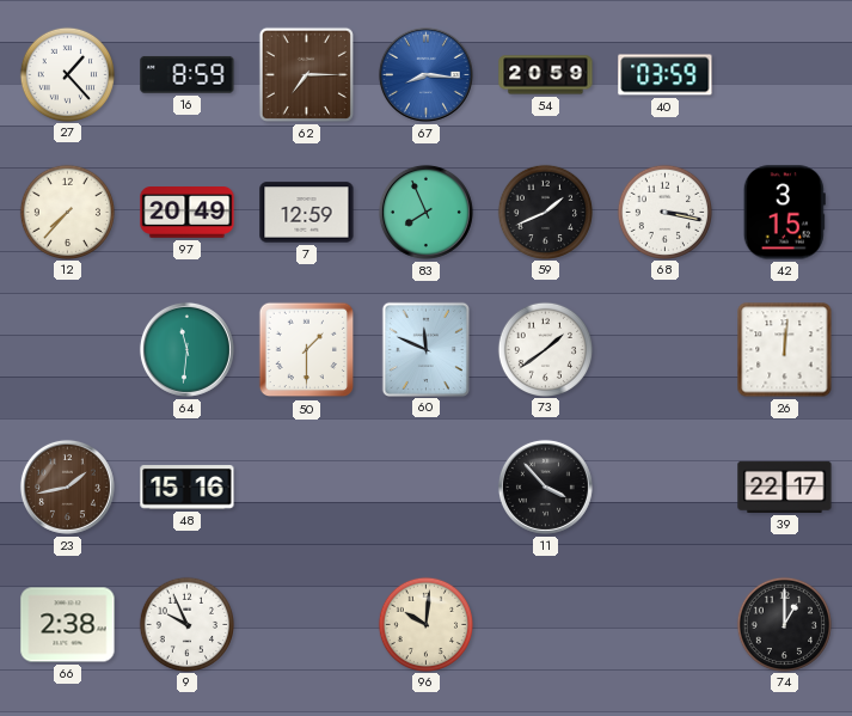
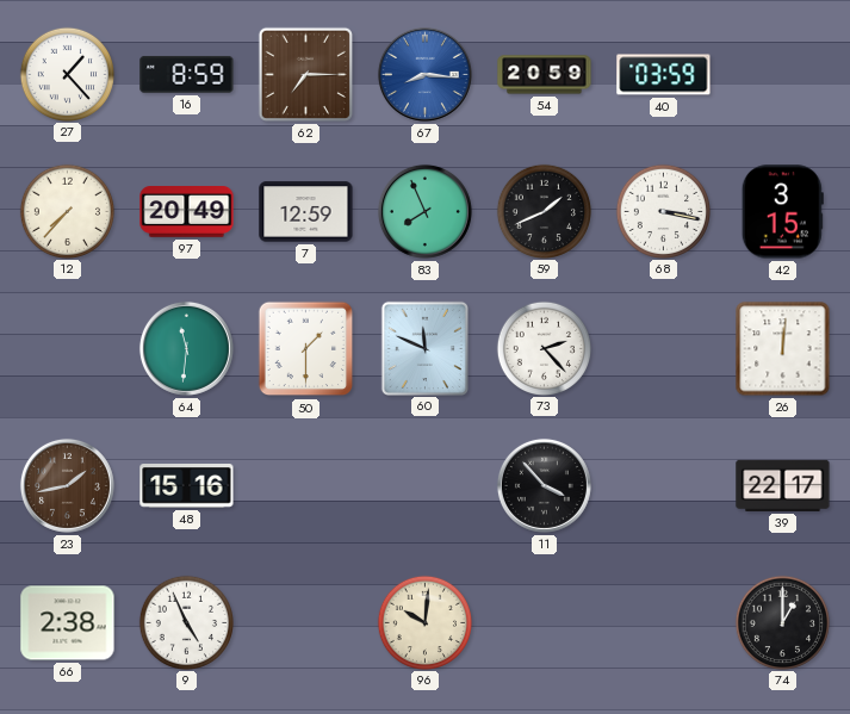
73: 1:39 -> 2:23 (544, 348)
9: 9:56 -> 4:56 (186, 622)
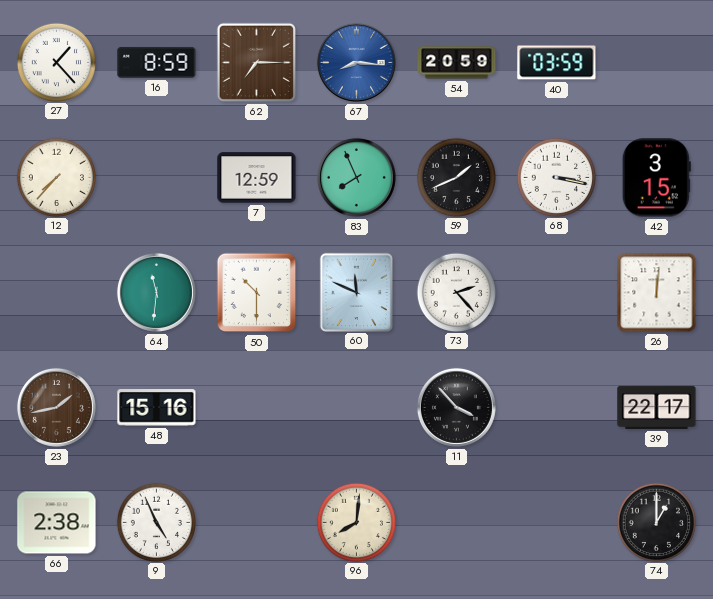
97: 20:49 -> none (187, 212)
50: 1:30 -> 10:30 (257, 293)
96: 10:01 -> 8:01 (356, 522)
